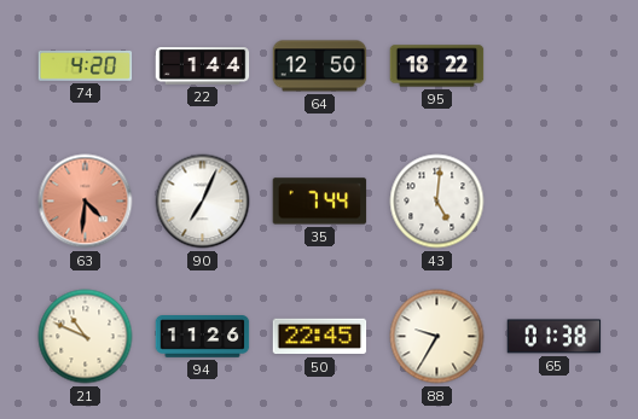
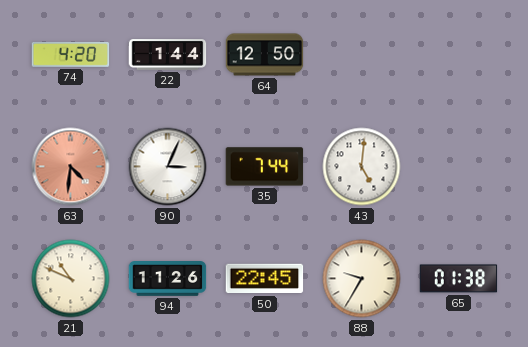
95: 18:22 -> none (437, 66)
90: 7:04 -> 3:04 (168, 167)
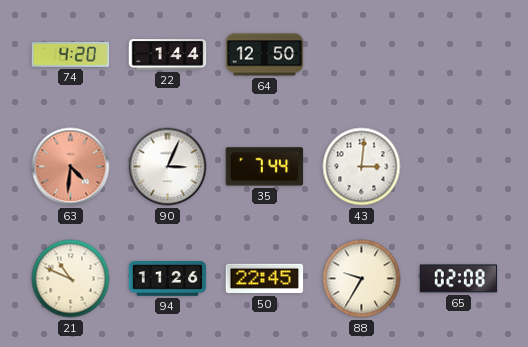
43: 5:01 -> 3:01 (362, 167)
65: 01:38 -> 02:08 (459, 279)
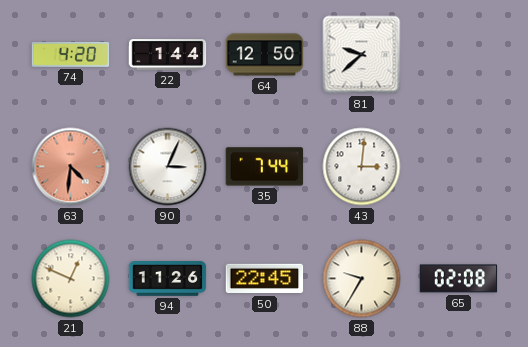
81: none -> 9:38 (362, 55)
21: 10:49 -> 12:49 (71, 279)
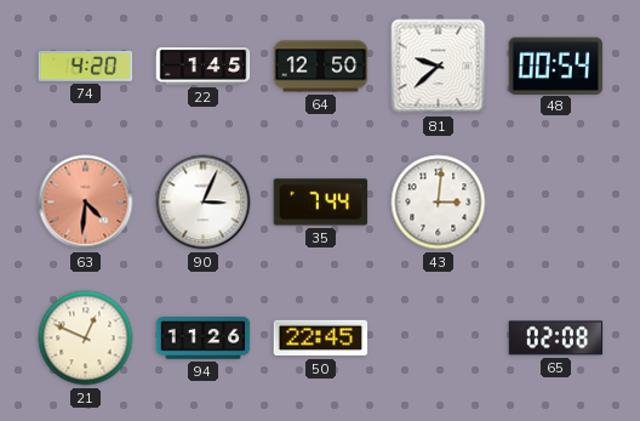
22: 1:44 -> 1:45 (204, 67)
48: none -> 00:54 (556, 66)
88: 9:35 -> none (362, 279)
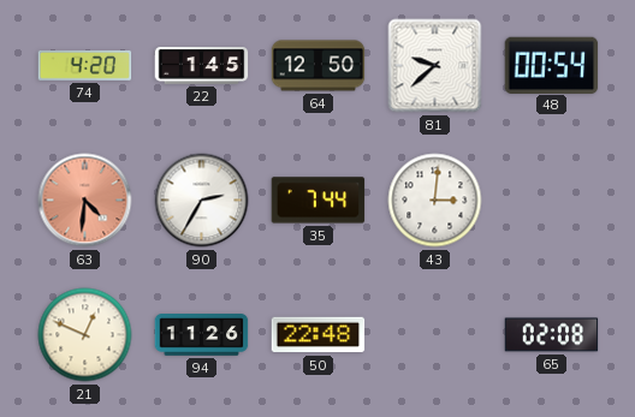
90: 3:04 -> 2:35 (202, 201)
50: 22:45 -> 22:48 (319, 335)
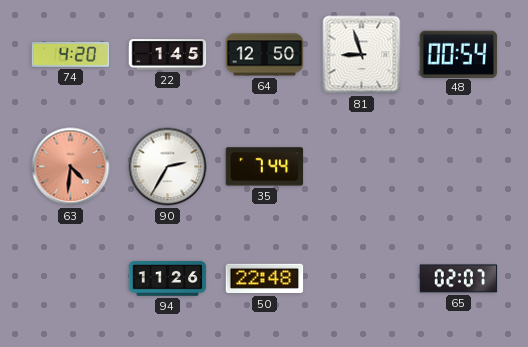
81: 9:38 -> 8:57 (362, 55)
43: 3:01 -> none (435, 201)
21: 12:49 -> none (85, 335)
65: 02:08 -> 02:07 (459, 279)
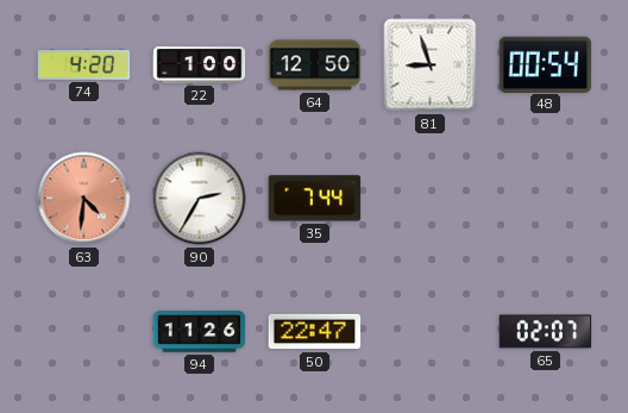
22: 1:45 -> 1:00 (200, 65)
50: 22:48 -> 22:47 (315, 332)
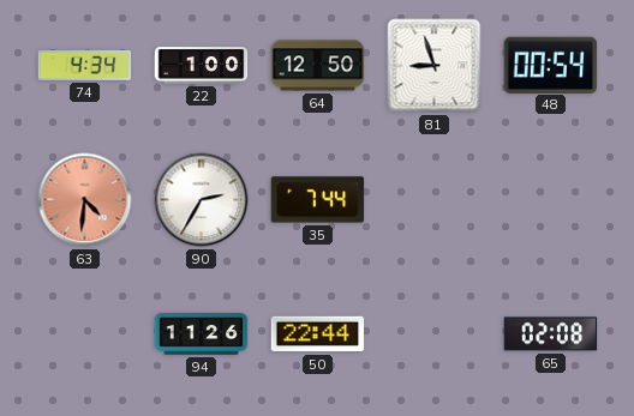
74: 4:20 -> 4:34 (85, 65)
50: 22:47 -> 22:44 (318, 334)
65: 02:07 -> 02:08 (551, 334)
